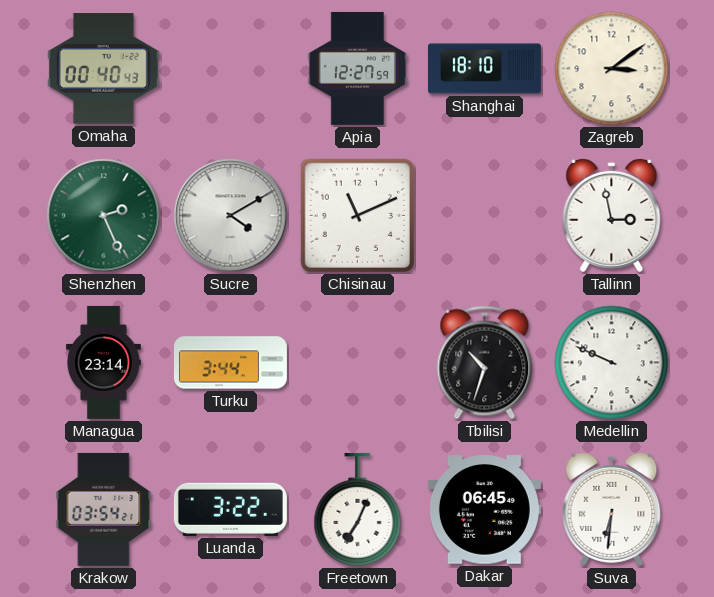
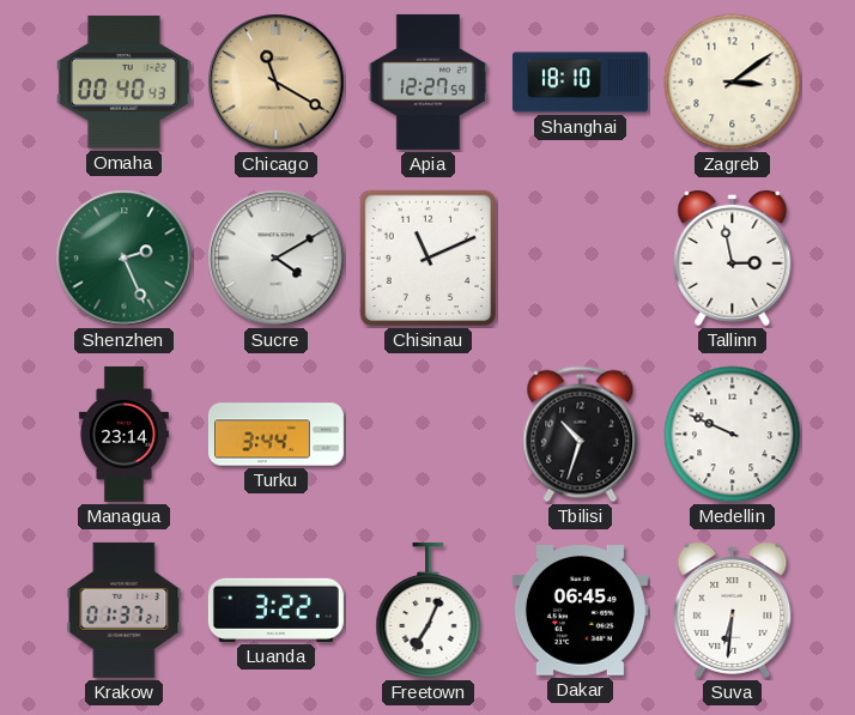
Chicago: none -> 11:20 (277, 83)
Krakow: 03:54 -> 01:37 (125, 610)
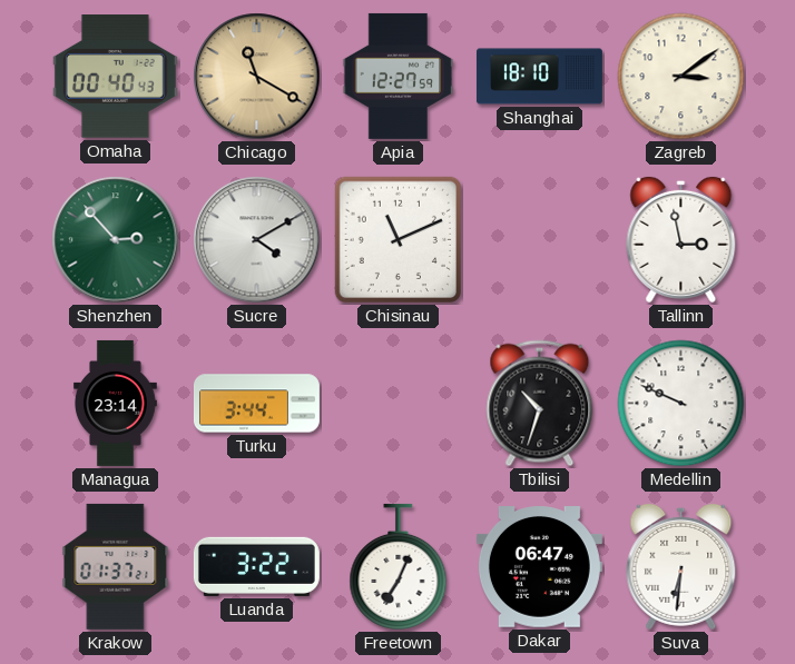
Shenzhen: 2:26 -> 2:53 (116, 240)
Dakar: 06:45 -> 06:47 (539, 567)
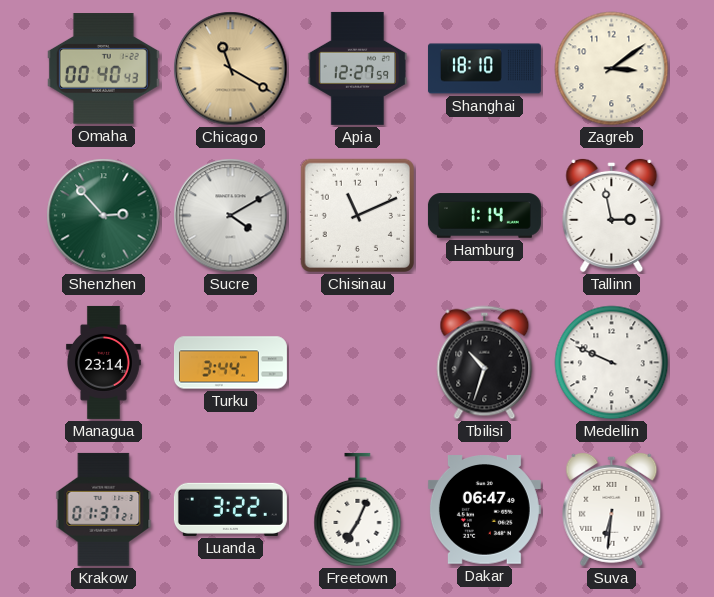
Hamburg: none -> 1:14 (484, 216)
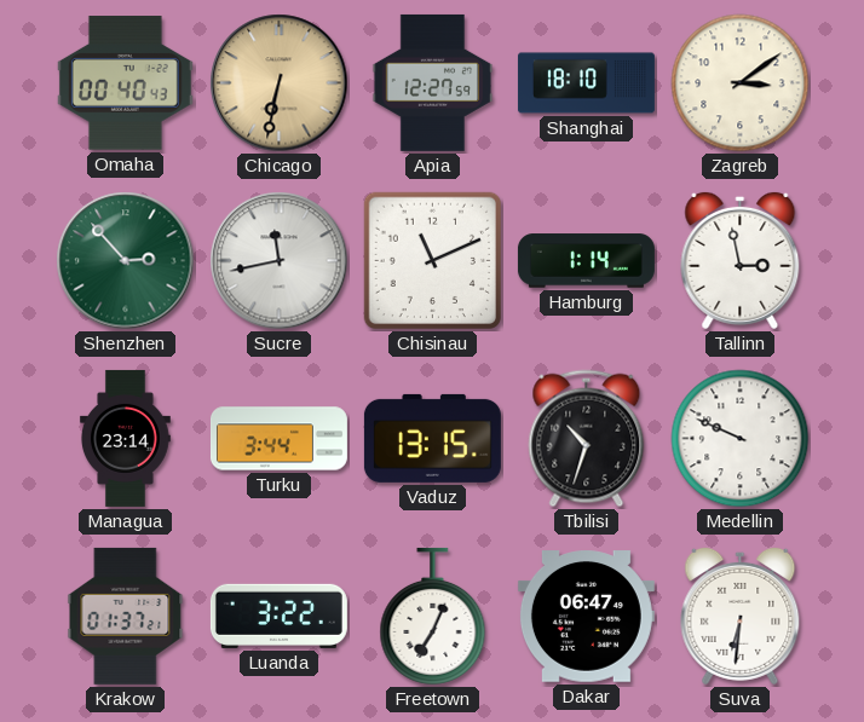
Chicago: 11:20 -> 6:32 (280, 83)
Sucre: 4:10 -> 11:43 (280, 261)
Vaduz: none -> 13:15 (432, 438)
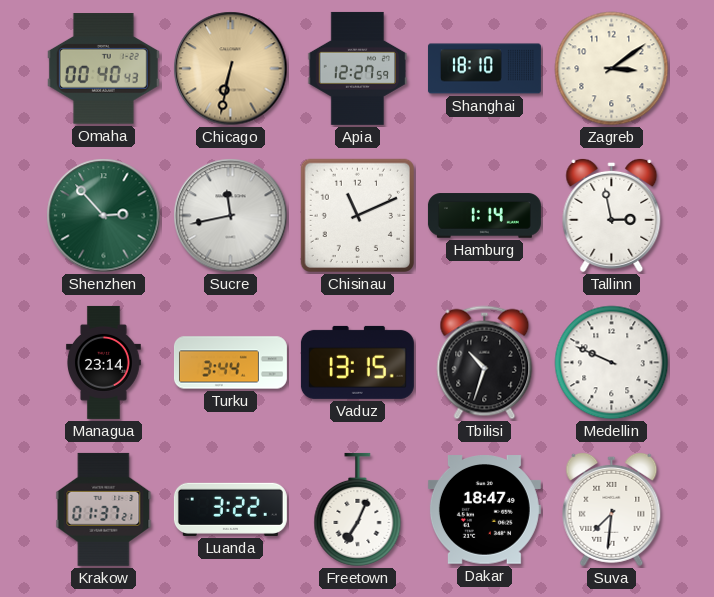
Dakar: 06:47 -> 18:47 (484, 510)
Suva: 6:31 -> 7:31 (612, 509)
